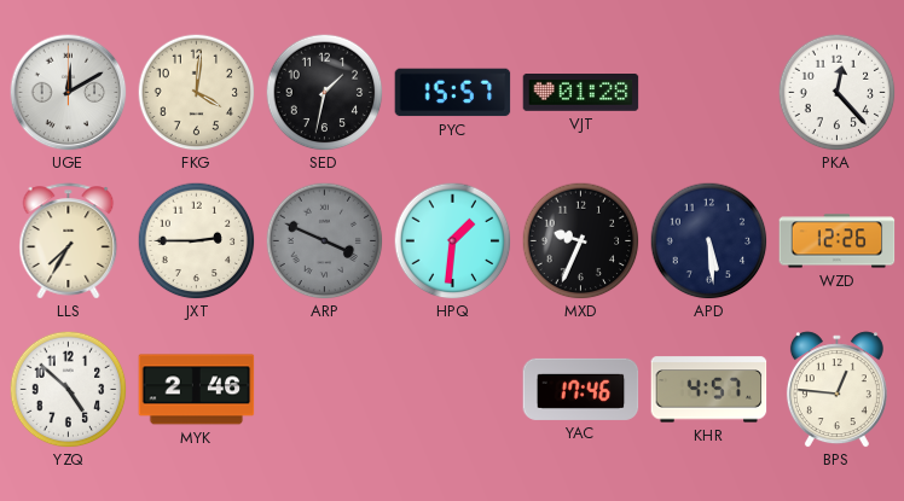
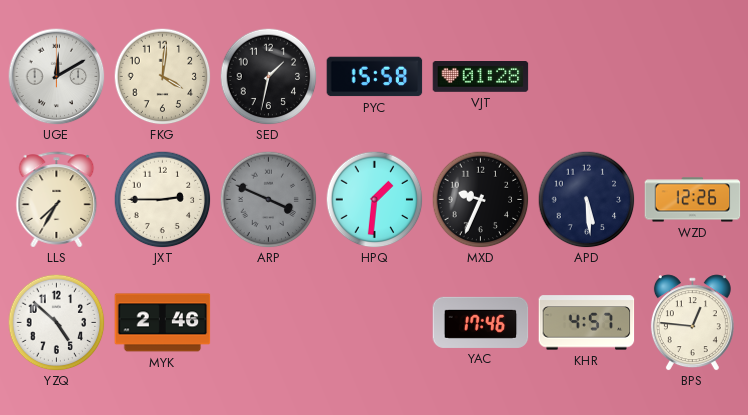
PYC: 15:57 -> 15:58 (375, 77)
PKA: 12:23 -> none (836, 92)
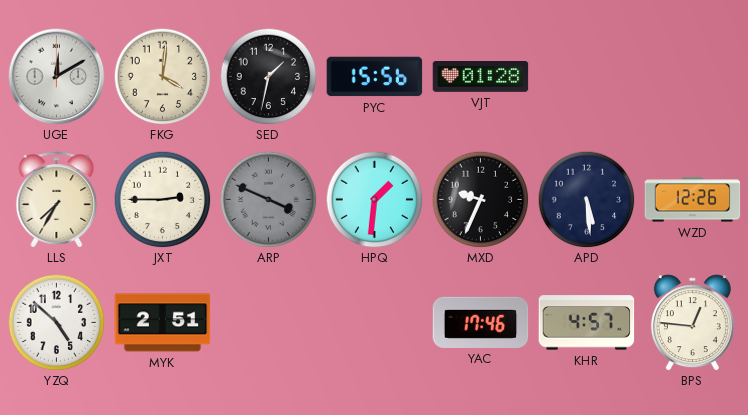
PYC: 15:58 -> 15:56 (375, 77)
MYK: 2:46 -> 2:51 (163, 323)
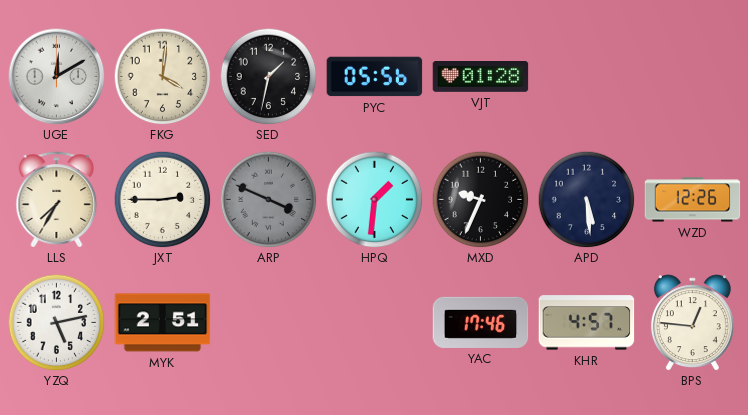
PYC: 15:56 -> 05:56 (375, 77)
YZQ: 4:52 -> 5:13 (56, 322)
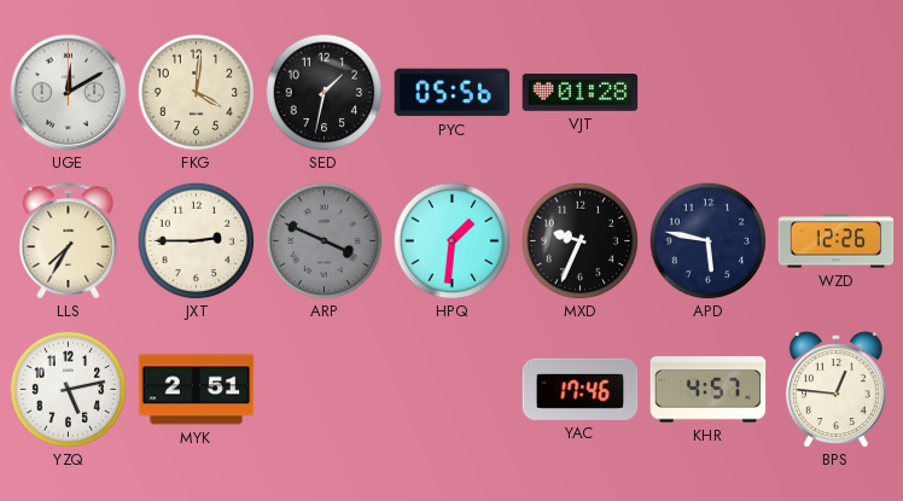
APD: 5:29 -> 5:47 (707, 240)
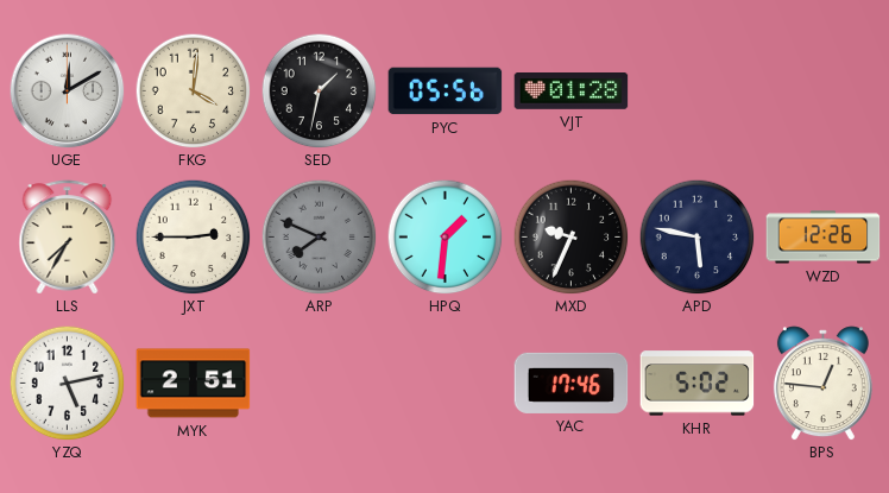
ARP: 3:49 -> 7:49 (319, 236)
KHR: 4:57 -> 5:02 (698, 384)
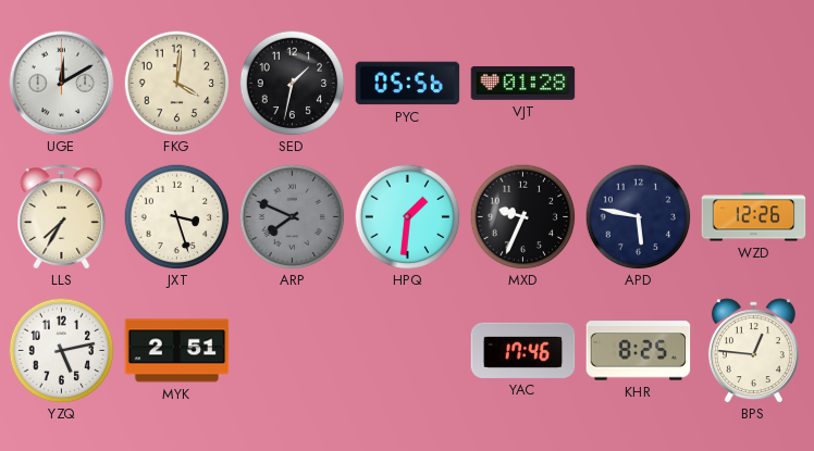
JXT: 2:45 -> 3:27 (176, 216)
KHR: 5:02 -> 8:25 (639, 351)
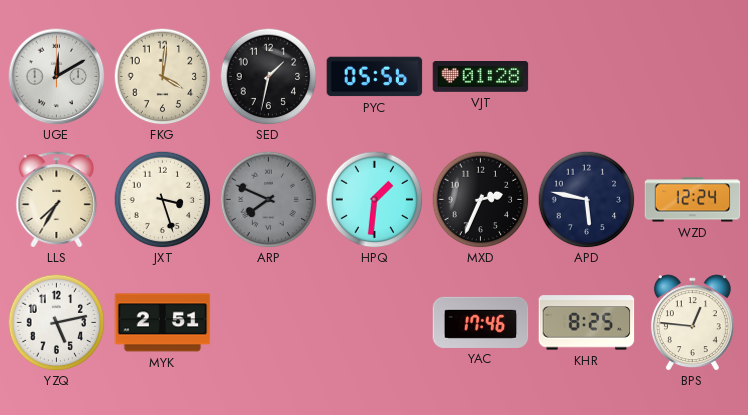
MXD: 9:34 -> 2:34 (480, 199)
WZD: 12:26 -> 12:24 (693, 200)
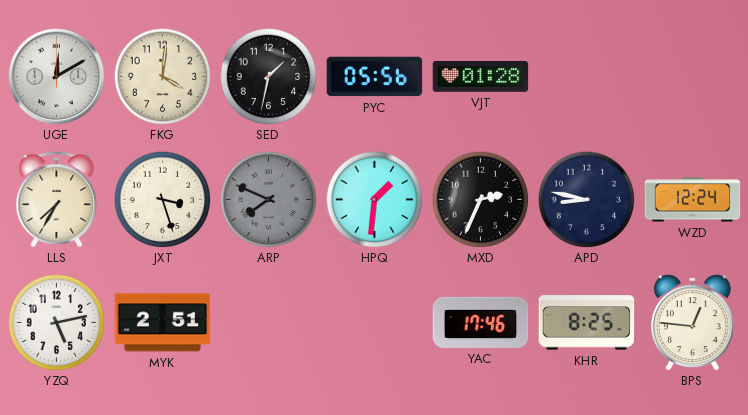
APD: 5:47 -> 8:47 (586, 199)
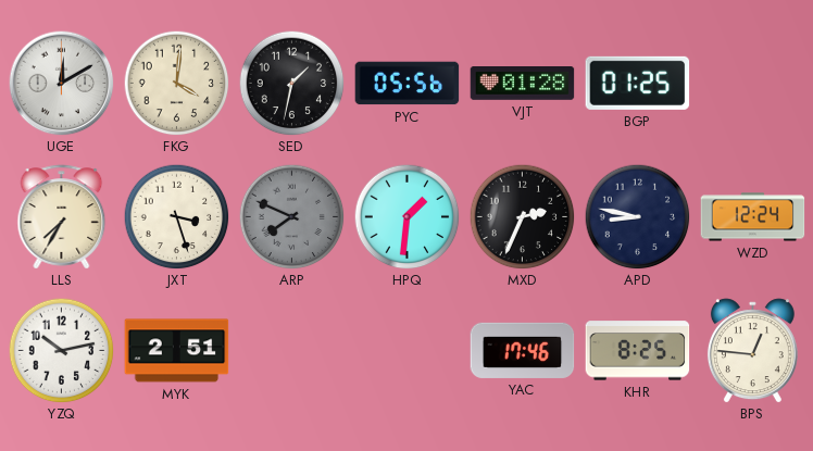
BGP: none -> 01:25 (638, 83)
YZQ: 5:13 -> 10:13 (61, 350)
